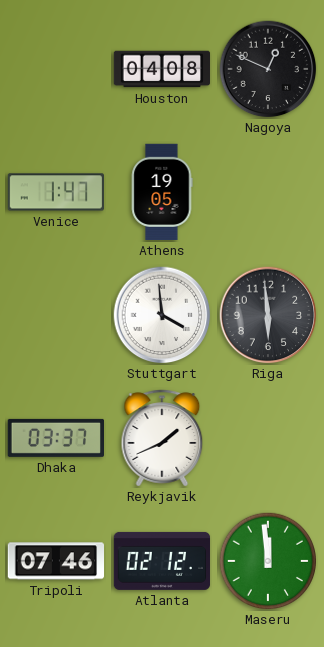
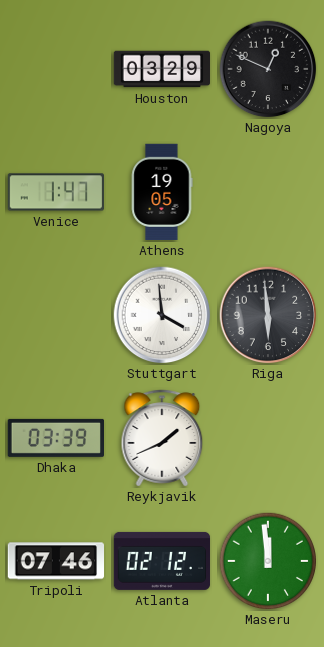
Houston: 04:08 -> 03:29 (162, 69)
Dhaka: 03:37 -> 03:39 (55, 438)
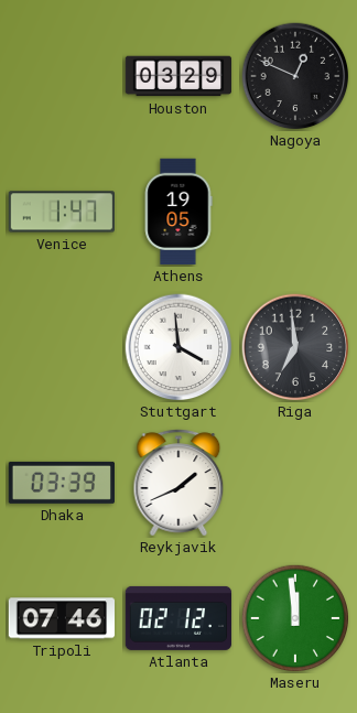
Riga: 5:59 -> 6:59 (295, 347)
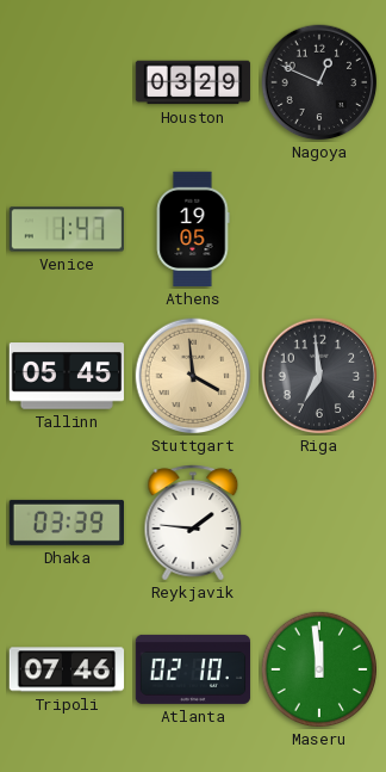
Tallinn: none -> 05:45 (66, 376)
Stuttgart dial: white -> champagne (193, 376)
Reykjavik: 1:41 -> 1:46 (193, 523)
Atlanta: 02:12 -> 02:10 (193, 669)
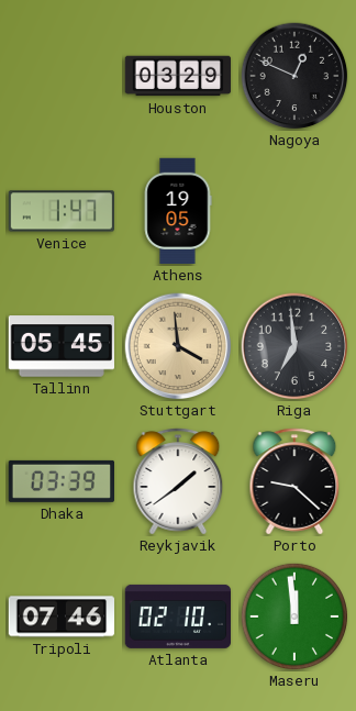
Reykjavik: 1:46 -> 1:39 (178, 481)
Porto: none -> 9:22 (294, 481)
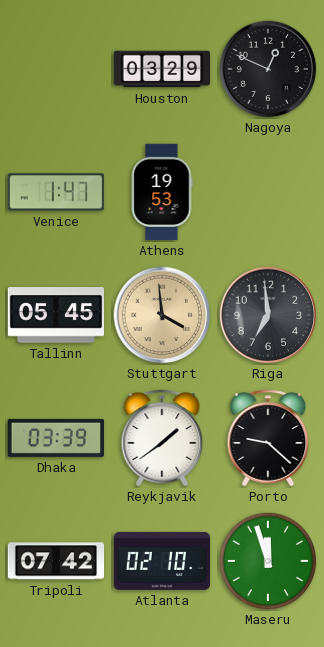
Athens: 19:05 -> 19:53 (162, 192)
Tripoli: 07:46 -> 07:42 (56, 561)
Maseru: 11:59 -> 11:57 (267, 560)
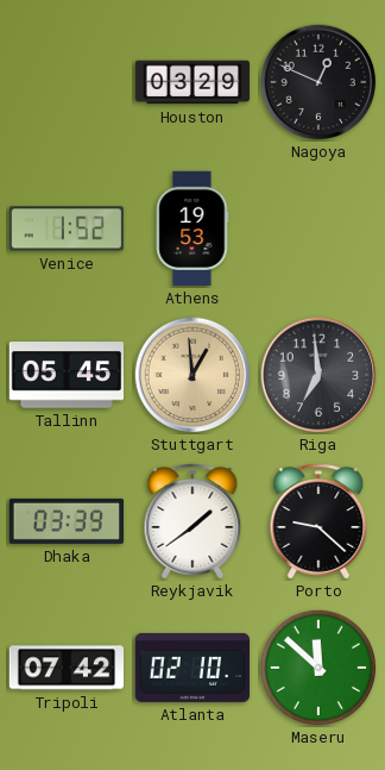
Venice: 1:47 -> 1:52 (65, 229)
Stuttgart: 3:59 -> 12:59 (192, 375)
Maseru: 11:57 -> 11:52 (317, 666)
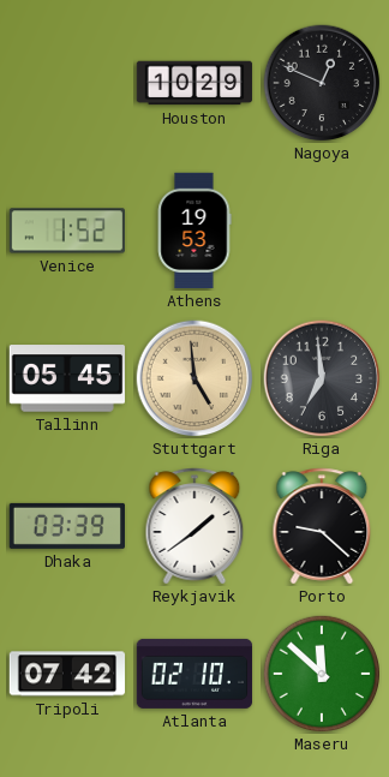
Houston: 03:29 -> 10:29 (194, 83)
Stuttgart: 12:59 -> 4:59 (194, 378)
